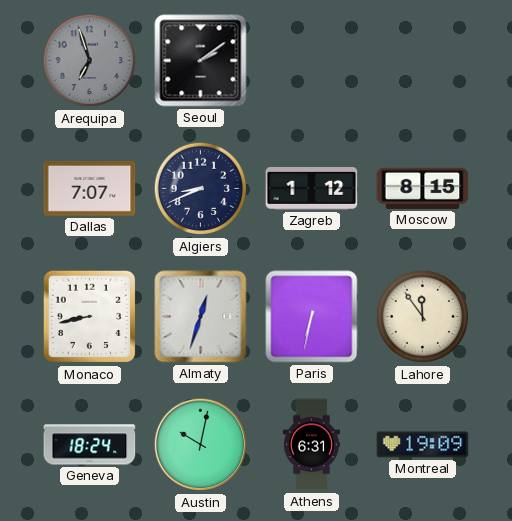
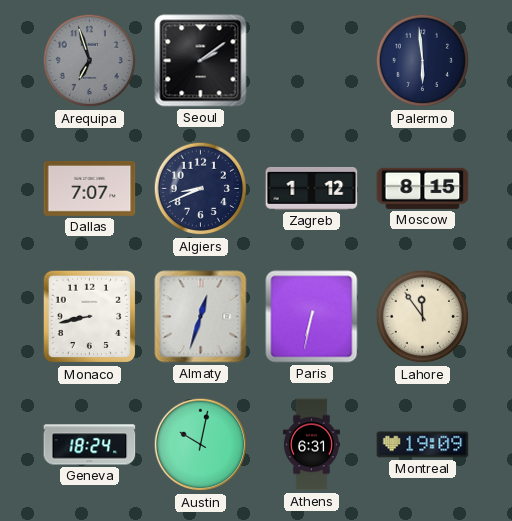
Palermo: none -> 5:59 (423, 61)
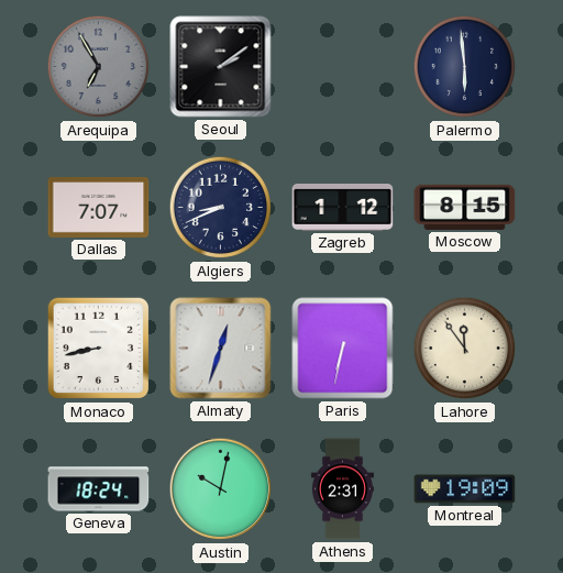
Arequipa: 6:57 -> 6:55 (99, 67)
Athens: 6:31 -> 2:31 (342, 489)
